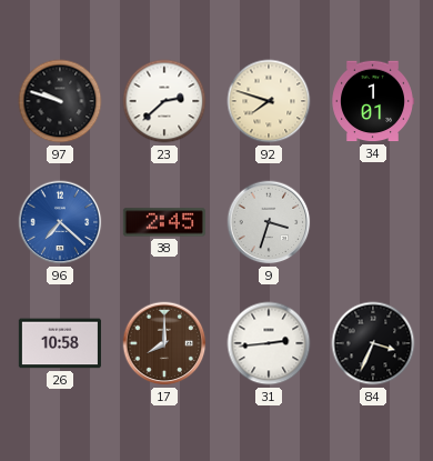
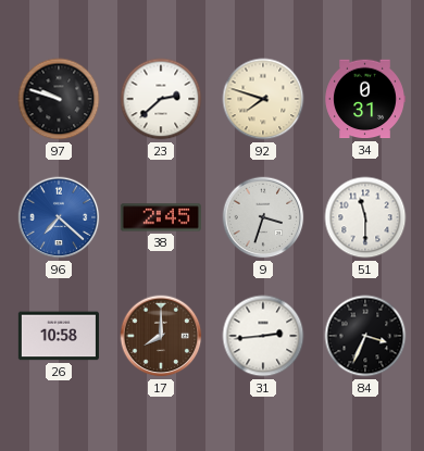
34: 1:01 -> 0:31 (365, 99)
51: none -> 11:30 (365, 217)
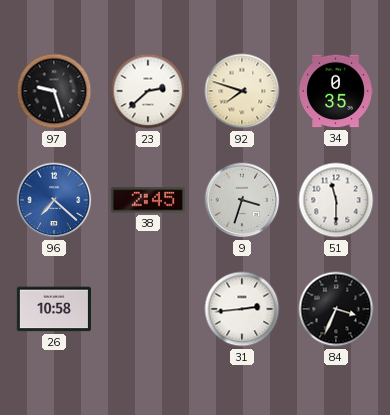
97: 9:48 -> 9:27 (54, 91)
34: 0:31 -> 0:35 (336, 91)
17: 8:00 -> none (161, 336)
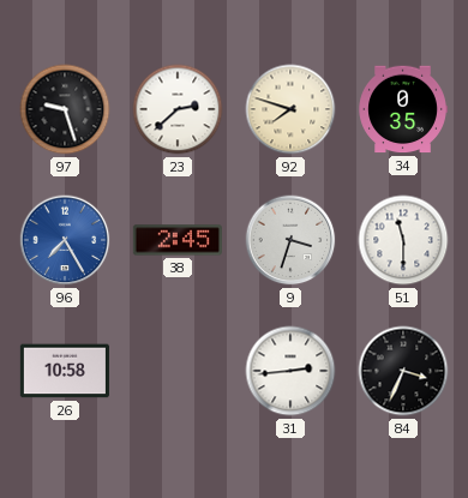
96: 7:22 -> 7:25 (65, 240)
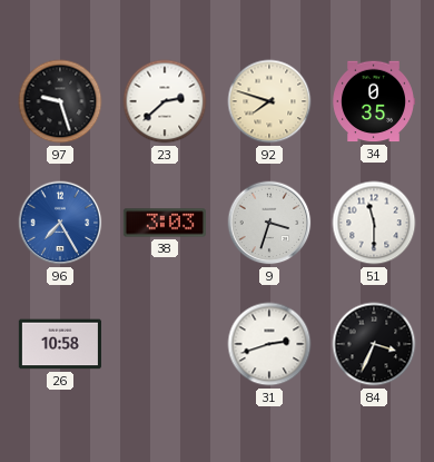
38: 2:45 -> 3:03 (165, 223)
31: 2:44 -> 2:42 (269, 344)
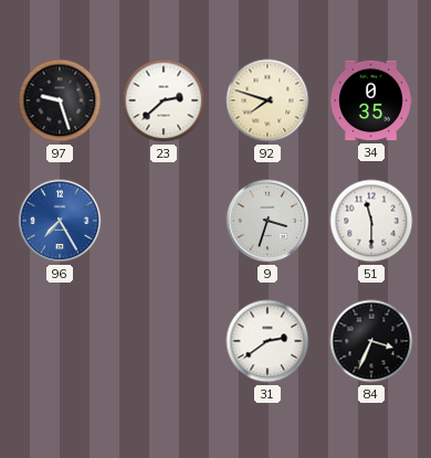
38: 3:03 -> none (165, 223)
26: 10:58 -> none (60, 344)
31: 2:42 -> 2:39 (267, 341)
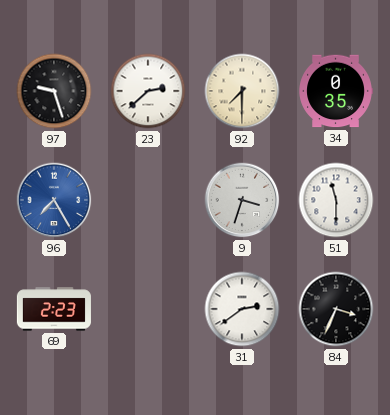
92: 7:48 -> 7:30 (242, 91)
69: none -> 2:23 (54, 309)
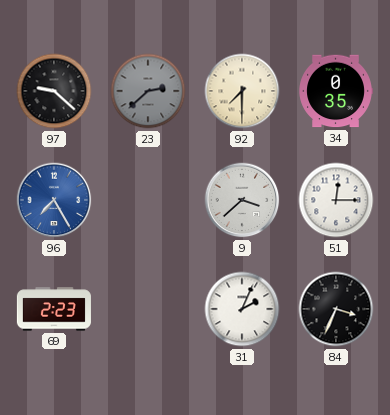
97: 9:27 -> 9:22 (54, 91)
23 dial: white -> grey (148, 91)
9: 3:33 -> 3:38 (242, 200)
51: 11:30 -> 12:15 (336, 200)
31: 2:39 -> 2:04 (242, 309)
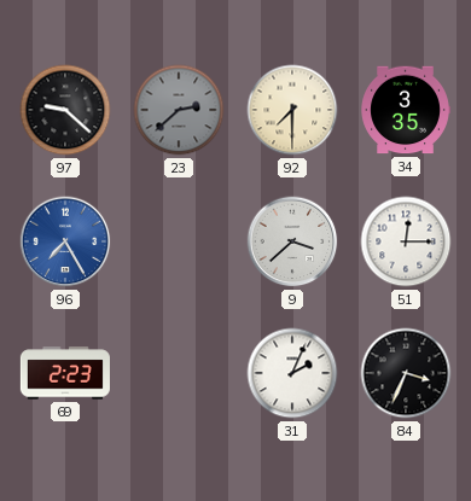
34: 0:35 -> 3:35 (406, 110)
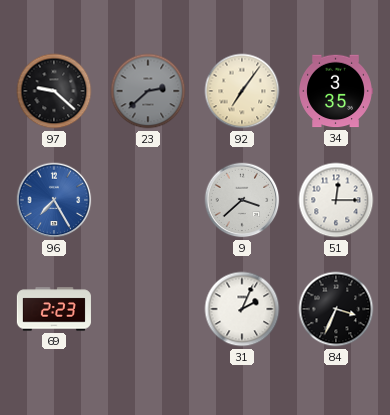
92: 7:30 -> 7:06 (242, 91)
